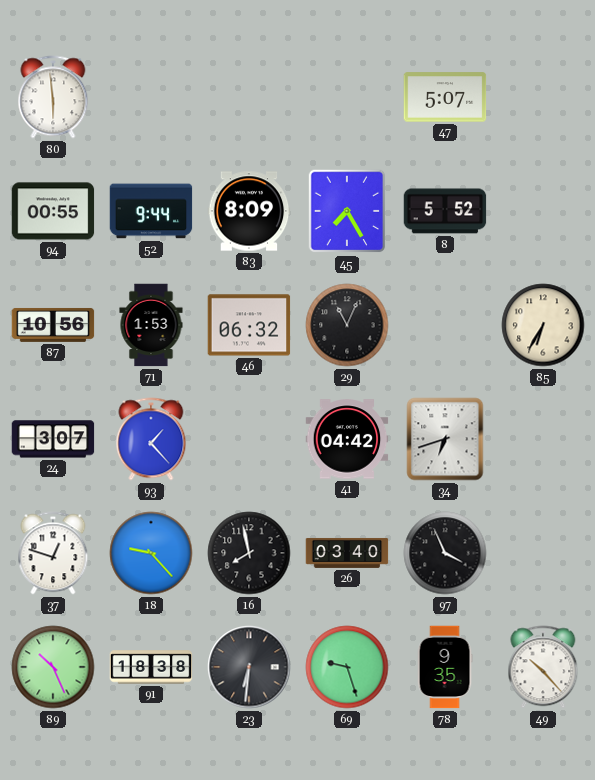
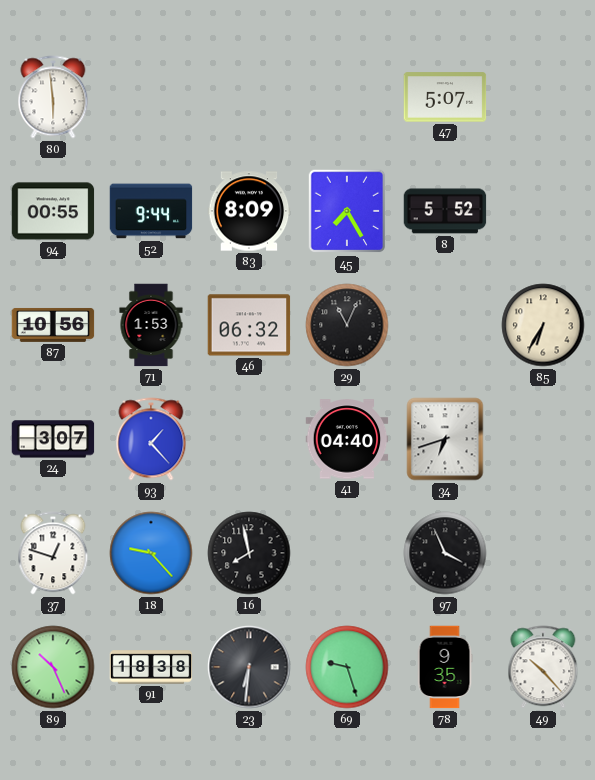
41: 04:42 -> 04:40 (347, 439)
26: 03:40 -> none (347, 553)
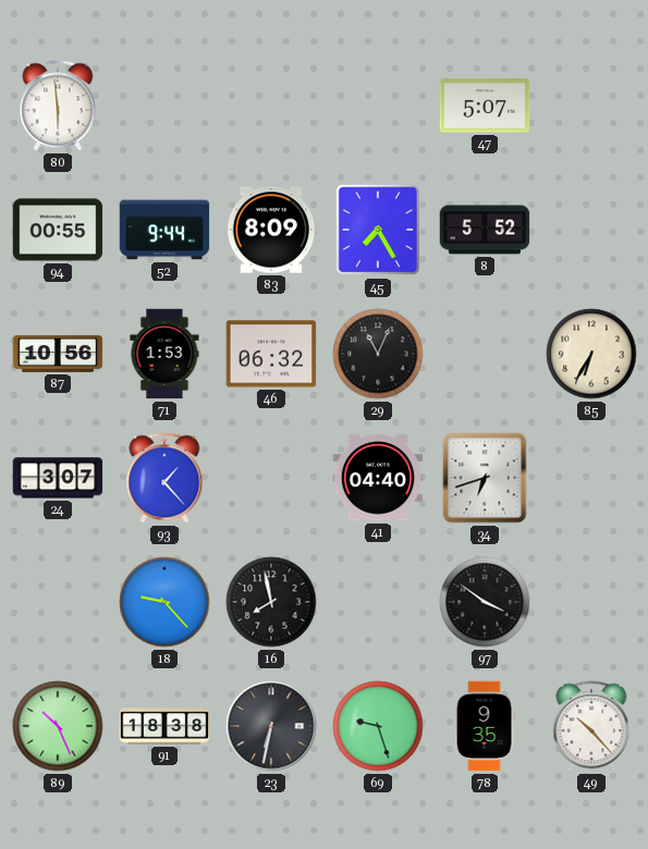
37: 12:48 -> none (53, 553)
97: 3:56 -> 3:51 (485, 602)
23: 6:31 -> 6:32 (271, 726)
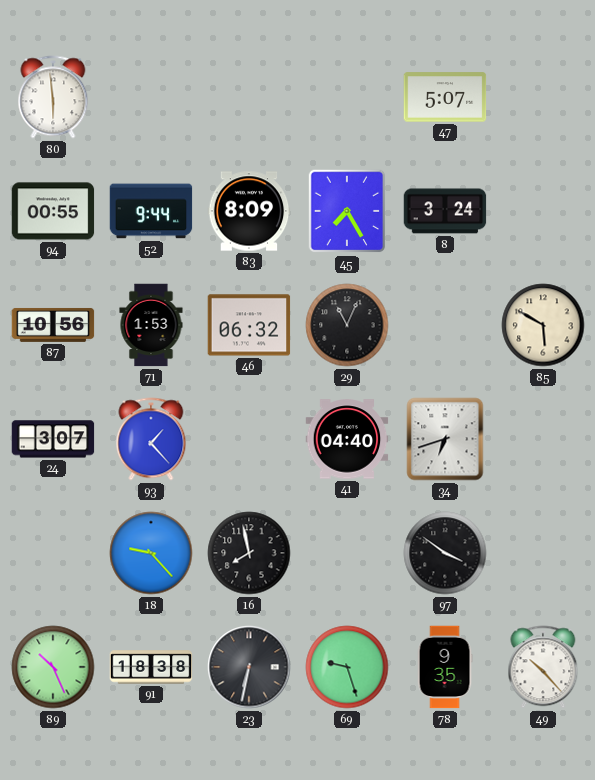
8: 5:52 -> 3:24 (445, 211)
85: 6:35 -> 5:50 (543, 325)
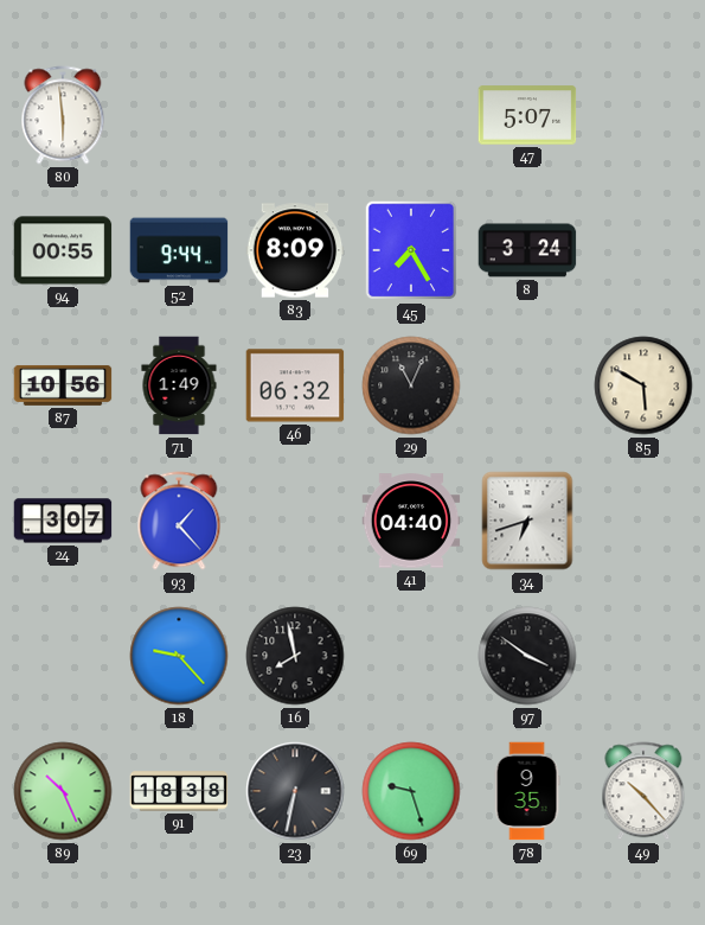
71: 1:53 -> 1:49 (179, 385)
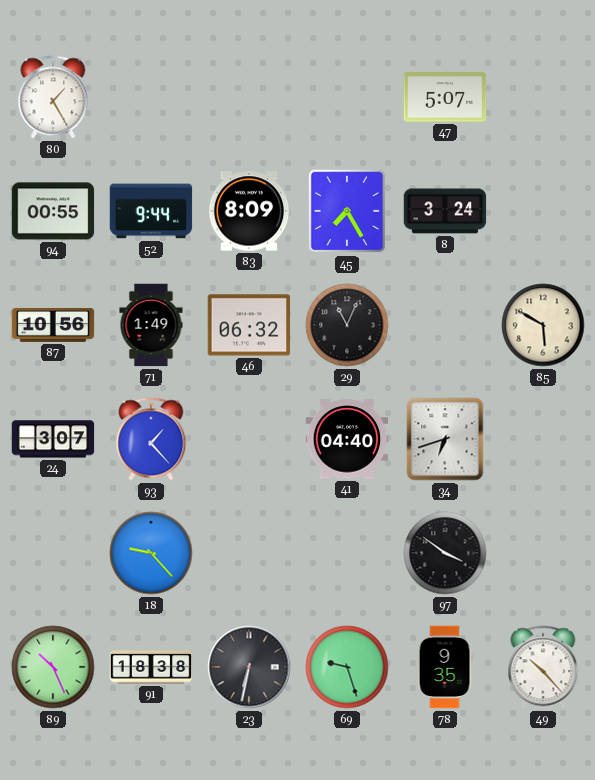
80: 5:59 -> 1:25 (53, 97)
16: 7:58 -> none (295, 656)
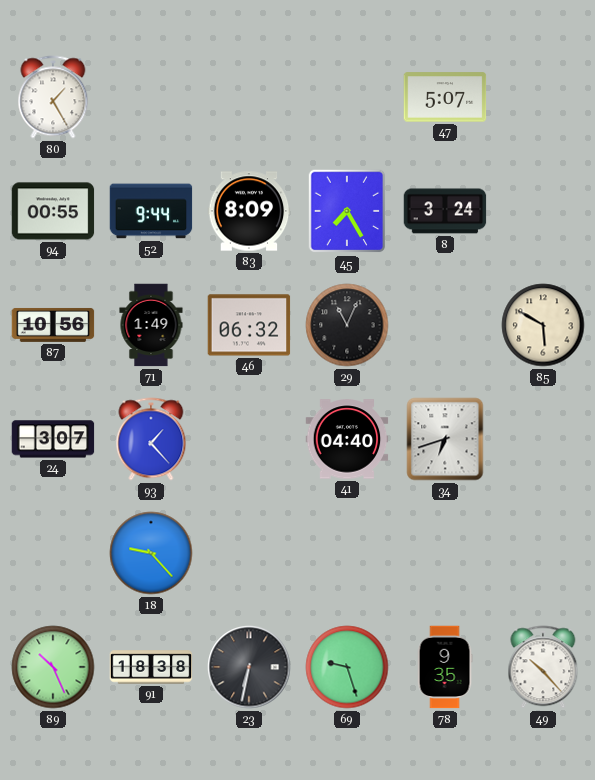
97: 3:51 -> none (445, 553)
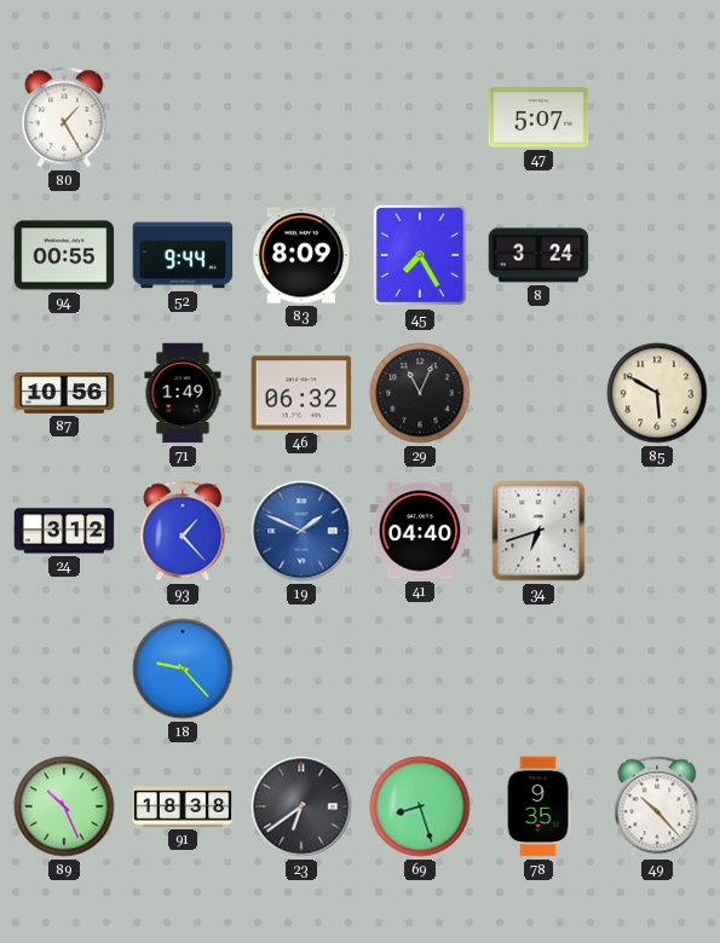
24: 3:07 -> 3:12 (64, 531)
19: none -> 1:49 (301, 531)
23: 6:32 -> 6:39 (301, 806)
69: 9:27 -> 8:27 (420, 806)
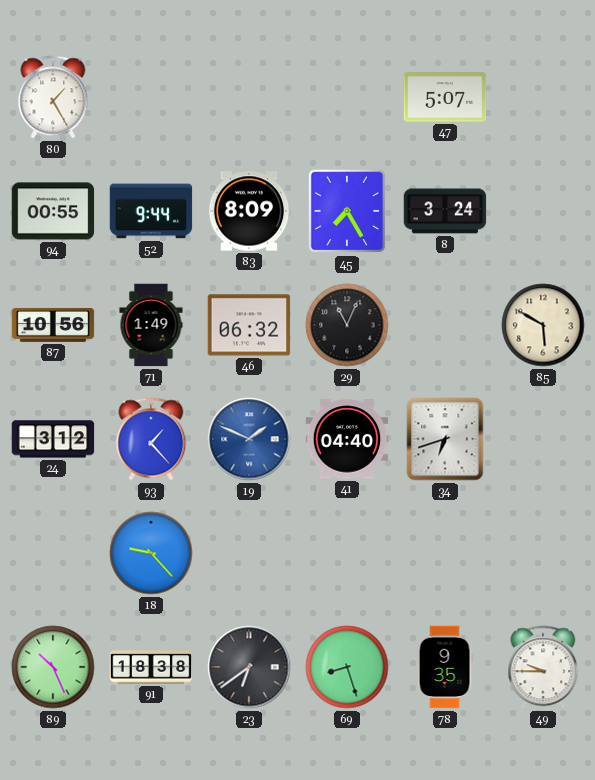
49: 10:23 -> 9:45 (543, 667)
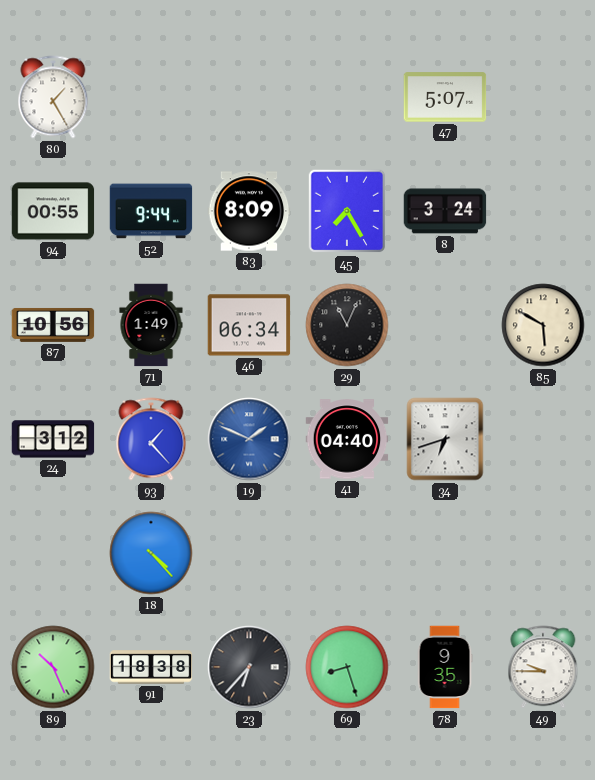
46: 06:32 -> 06:34 (249, 325)
18: 9:23 -> 4:23 (151, 553)
23: 6:39 -> 6:37 (249, 667)
